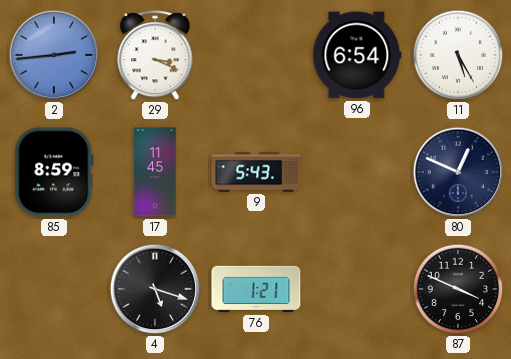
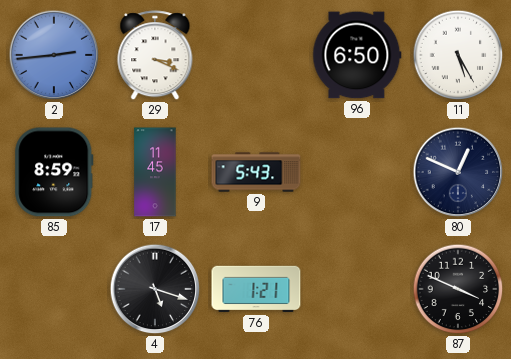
96: 6:54 -> 6:50 (357, 55)
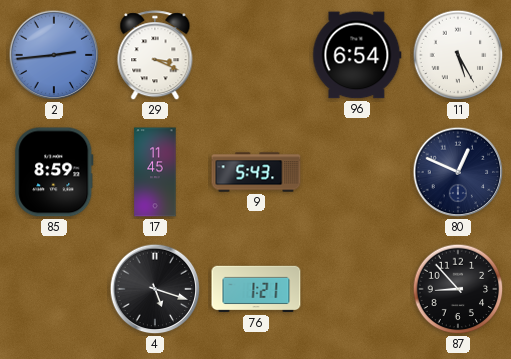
96: 6:50 -> 6:54 (357, 55)
87: 3:49 -> 8:53 (458, 289)
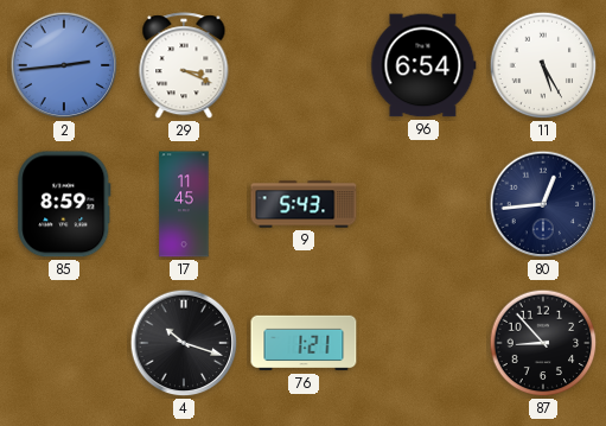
80: 12:49 -> 12:44 (543, 204)
4: 5:18 -> 10:18 (184, 343)
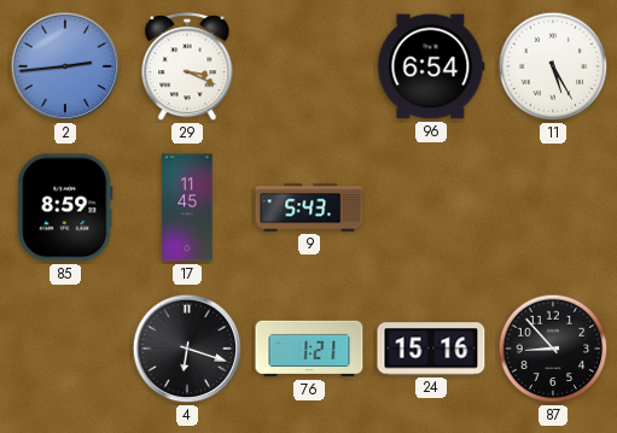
80: 12:44 -> none (543, 204)
4: 10:18 -> 6:18 (187, 349)
24: none -> 15:16 (431, 349)
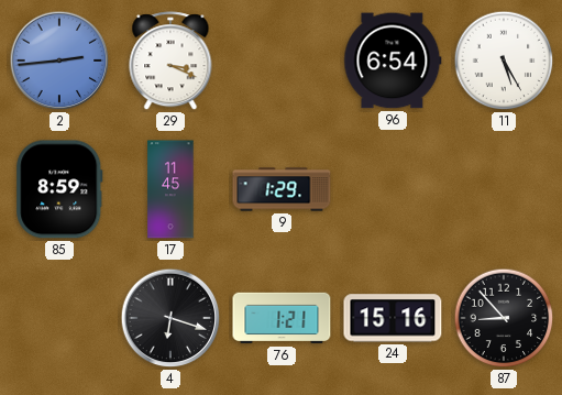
9: 5:43 -> 1:29 (282, 189)
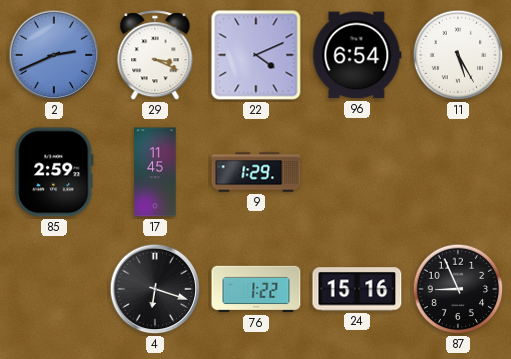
2: 2:44 -> 2:41 (54, 55)
22: none -> 4:11 (256, 55)
85: 8:59 -> 2:59 (54, 172)
76: 1:21 -> 1:22 (256, 289)
87: 8:53 -> 8:56 (458, 289)
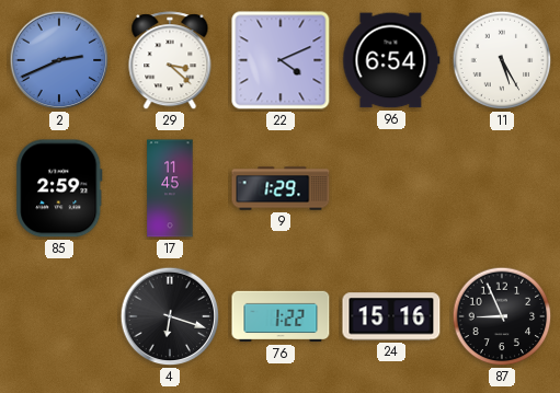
29: 3:19 -> 3:22 (170, 61)
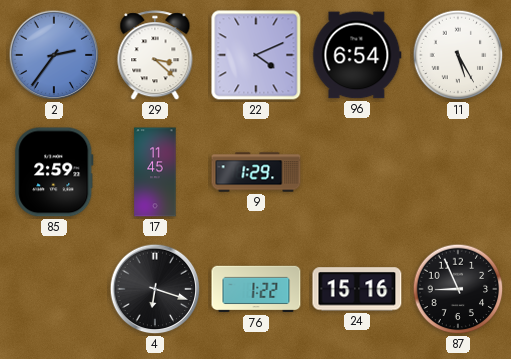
2: 2:41 -> 2:36 (54, 55)
